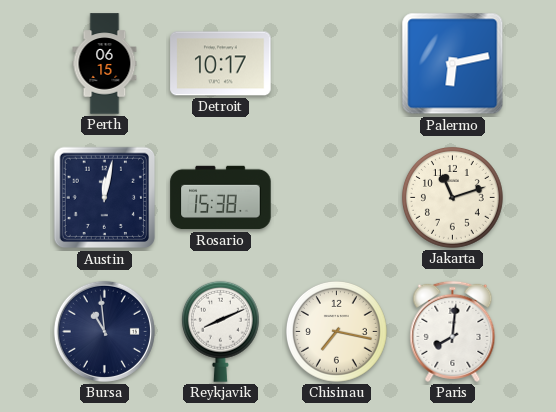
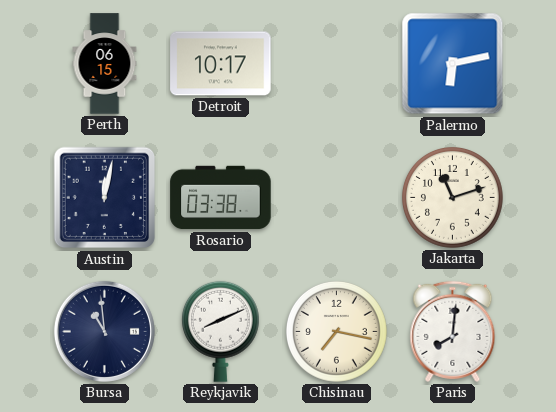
Rosario: 15:38 -> 03:38 (221, 198)
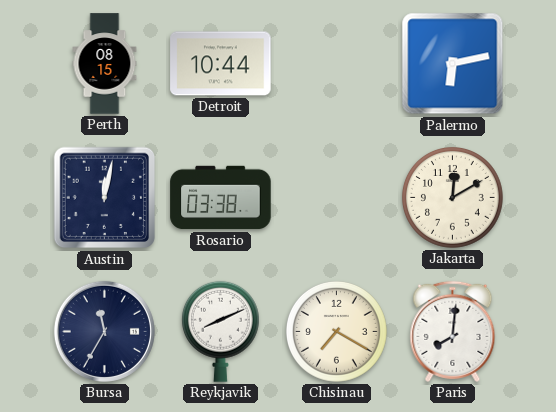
Perth: 06:15 -> 08:15 (105, 64)
Detroit: 10:17 -> 10:44 (221, 64)
Jakarta: 11:12 -> 12:10 (452, 197)
Bursa: 10:59 -> 11:35 (104, 331)
Chisinau: 7:17 -> 7:20 (336, 331)
